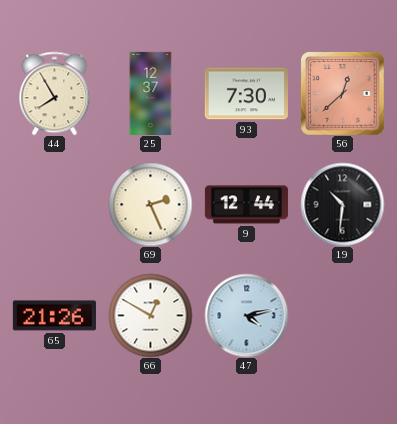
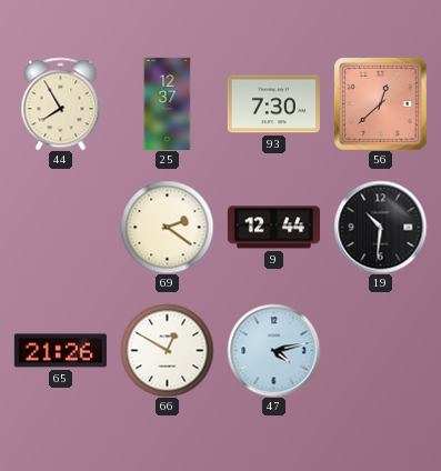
69: 2:26 -> 2:21 (167, 227)
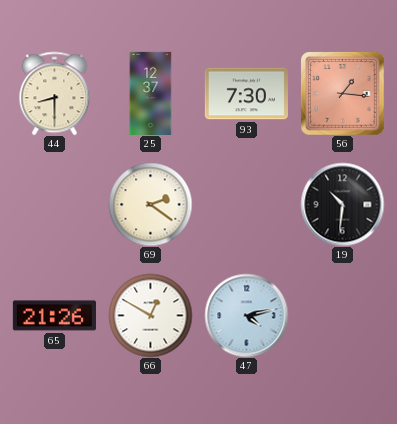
44: 7:55 -> 8:30 (55, 93)
56: 12:38 -> 1:16 (342, 93)
9: 12:44 -> none (273, 228)
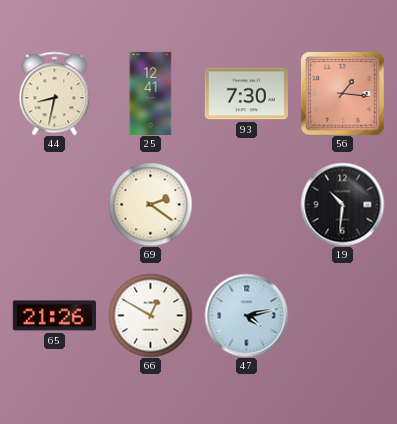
44: 8:30 -> 8:32 (55, 93)
25: 12:37 -> 12:41 (151, 93)
